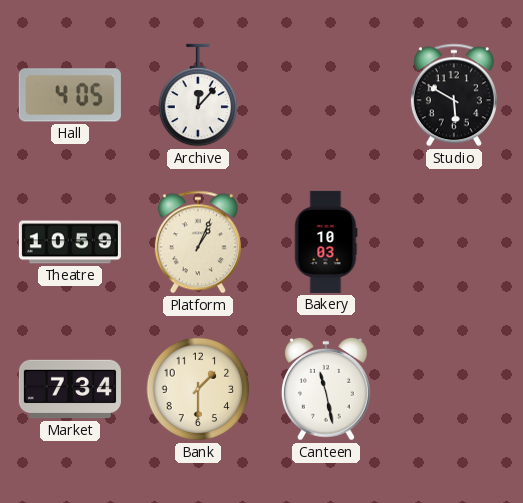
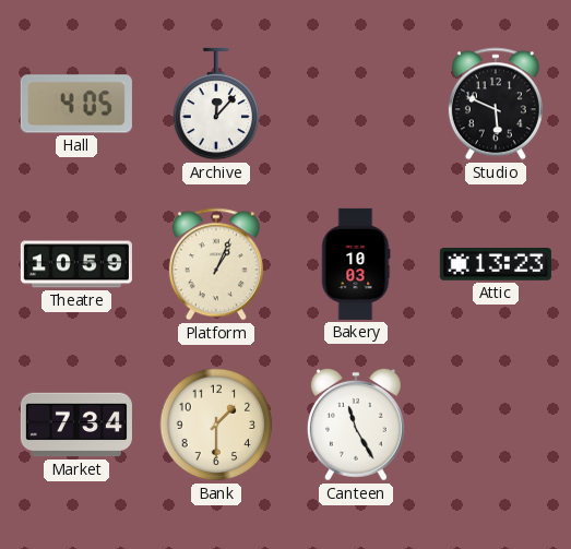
Studio: 5:50 -> 5:49 (496, 104)
Attic: none -> 13:23 (496, 265)
Canteen: 11:28 -> 11:25 (356, 425)
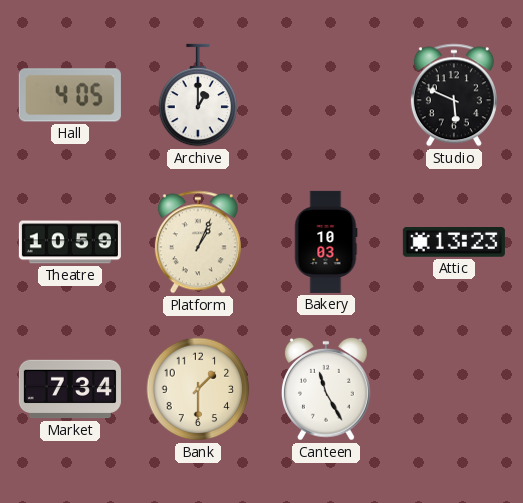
Archive: 12:07 -> 1:00 (198, 95)
